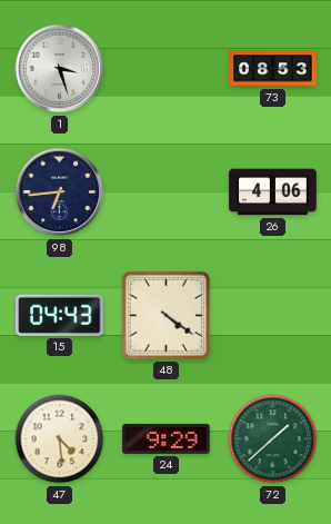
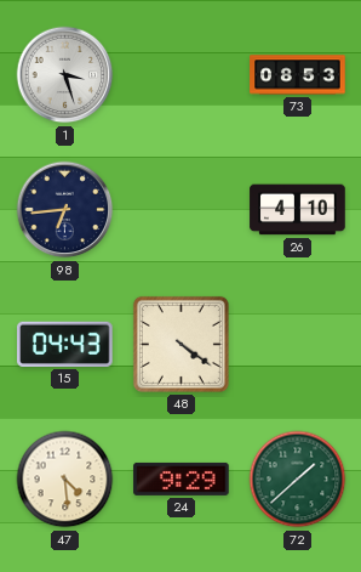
26: 4:06 -> 4:10 (298, 210)
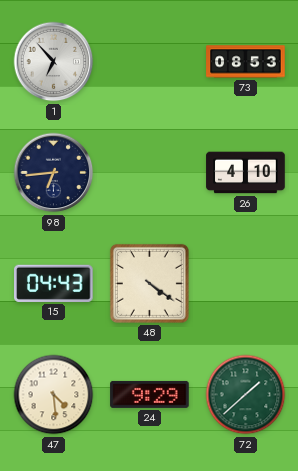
1: 3:27 -> 6:53 (54, 62)
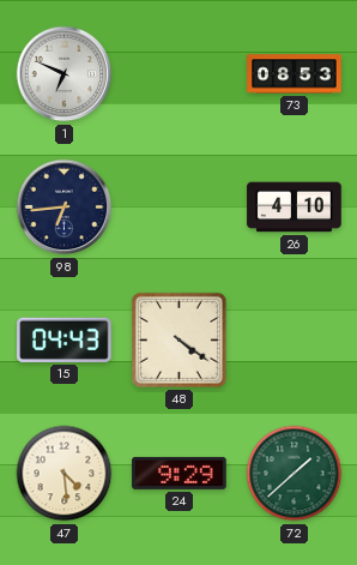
1: 6:53 -> 6:49 (65, 74)
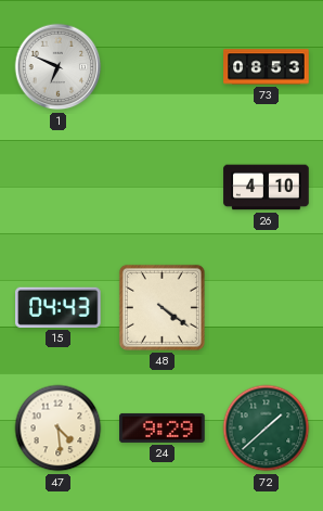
98: 6:44 -> none (65, 208)
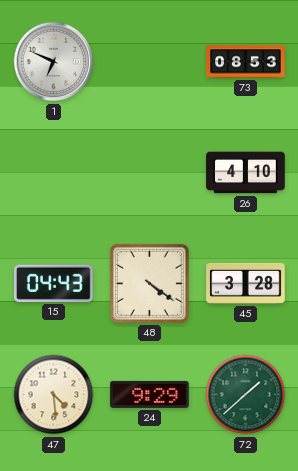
45: none -> 3:28 (246, 283)
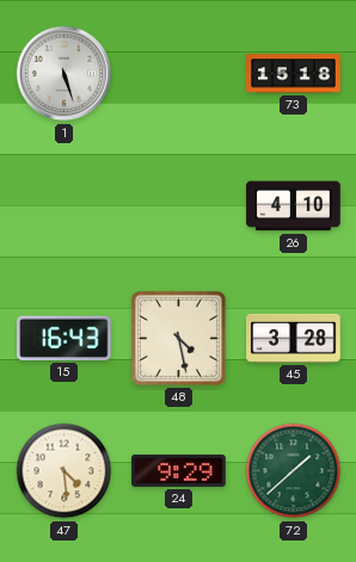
1: 6:49 -> 5:27 (65, 74)
73: 08:53 -> 15:18 (294, 74)
15: 04:43 -> 16:43 (65, 338)
48: 4:21 -> 4:28 (178, 338)
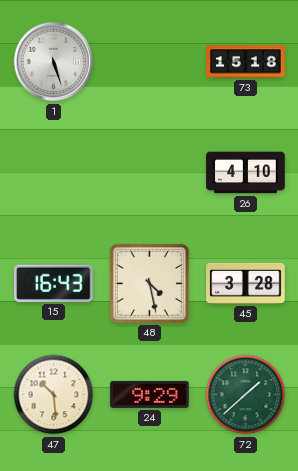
47: 4:29 -> 10:29 (54, 395)
